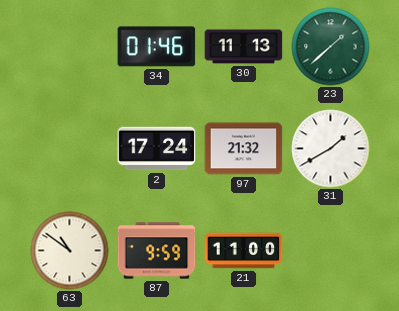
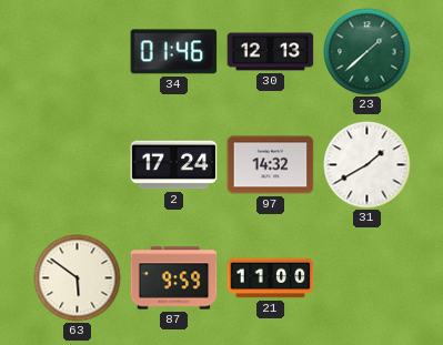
30: 11:13 -> 12:13 (271, 52)
97: 21:32 -> 14:32 (271, 165)
63: 10:51 -> 5:51 (78, 278)
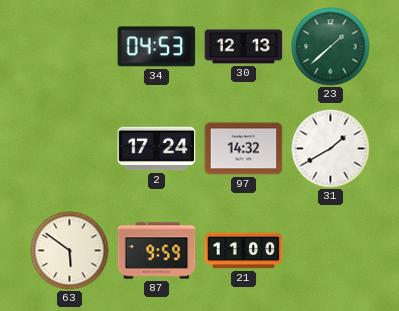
34: 01:46 -> 04:53 (157, 47)
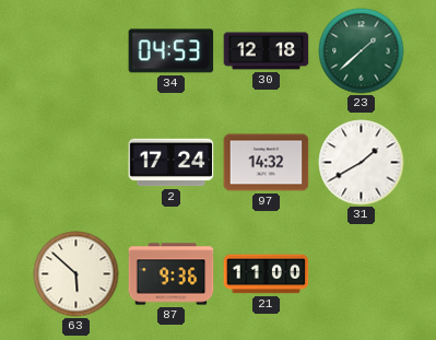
30: 12:13 -> 12:18 (267, 51)
63: 5:51 -> 5:52 (76, 274)
87: 9:59 -> 9:36 (172, 274)
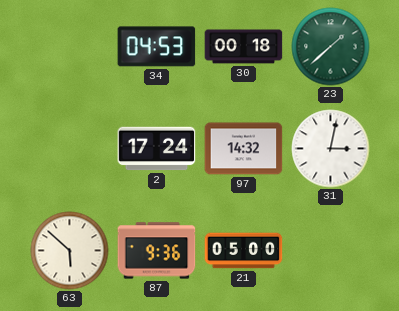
30: 12:18 -> 00:18 (244, 47)
31: 1:40 -> 3:02 (331, 149)
21: 11:00 -> 05:00 (244, 251)
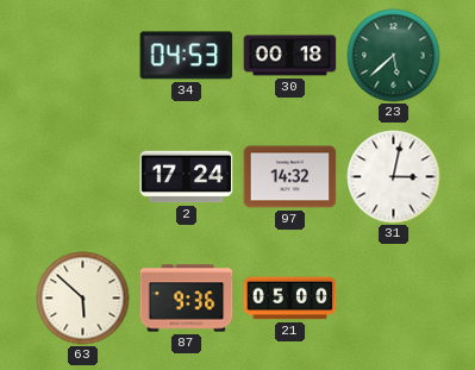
23: 1:38 -> 5:38 (394, 56)
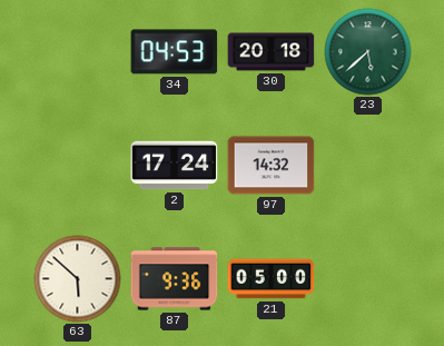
30: 00:18 -> 20:18 (272, 52)
31: 3:02 -> none (394, 177)
